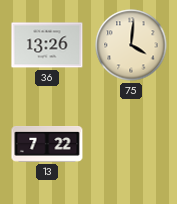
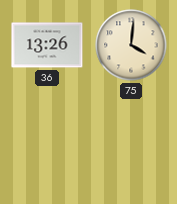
13: 7:22 -> none (47, 145)
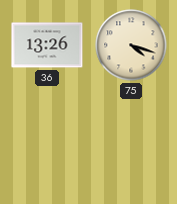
75: 4:01 -> 4:18 (131, 45)
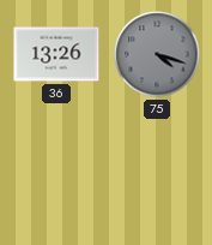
75 dial: cream -> grey (157, 54)
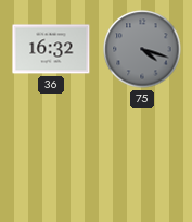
36: 13:26 -> 16:32 (51, 49)
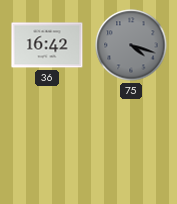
36: 16:32 -> 16:42 (47, 45)
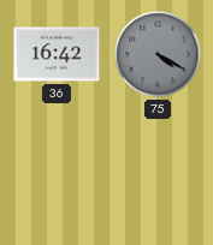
75: 4:18 -> 4:20 (158, 54)
